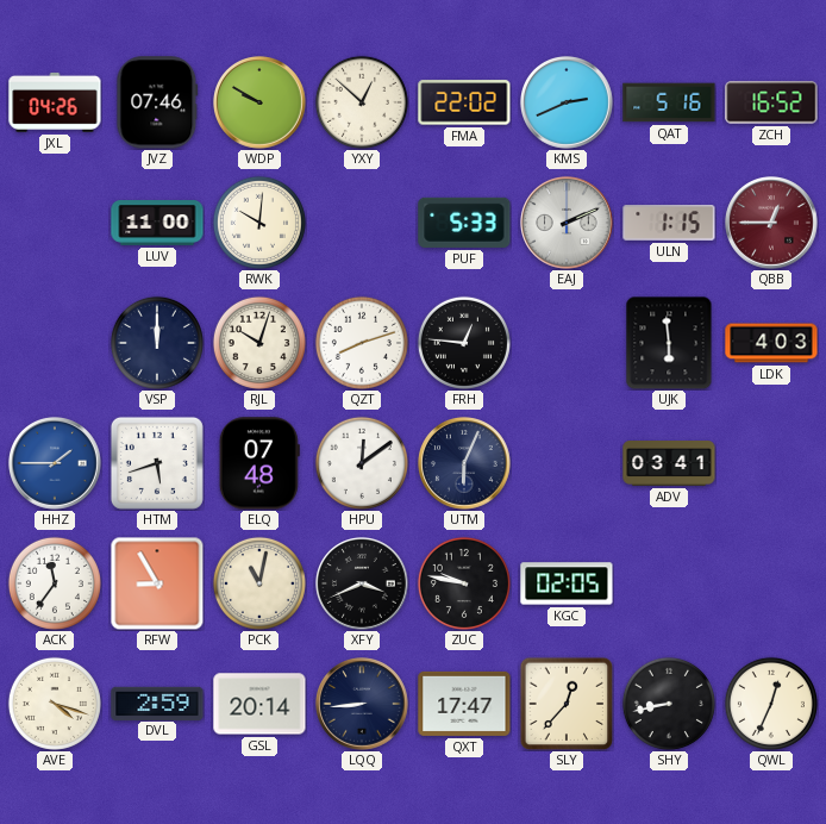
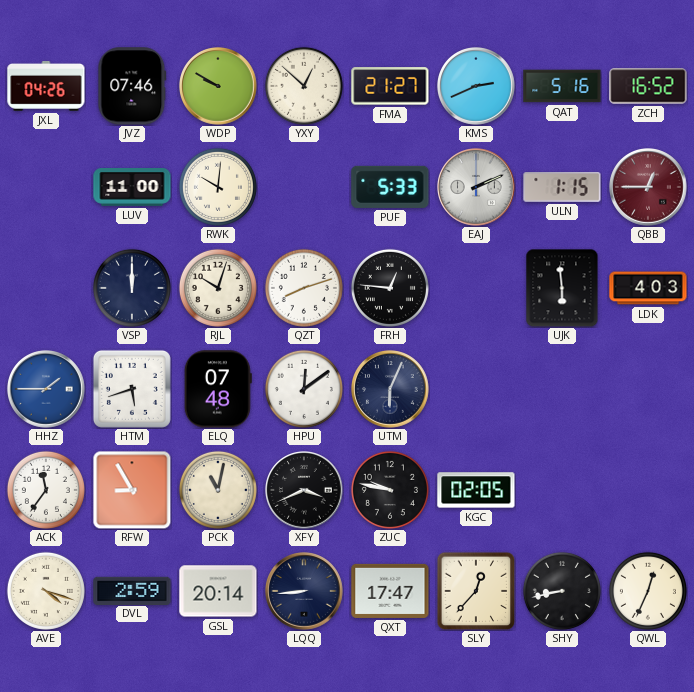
FMA: 22:02 -> 21:27 (390, 86)
ADV: 03:41 -> none (669, 464)
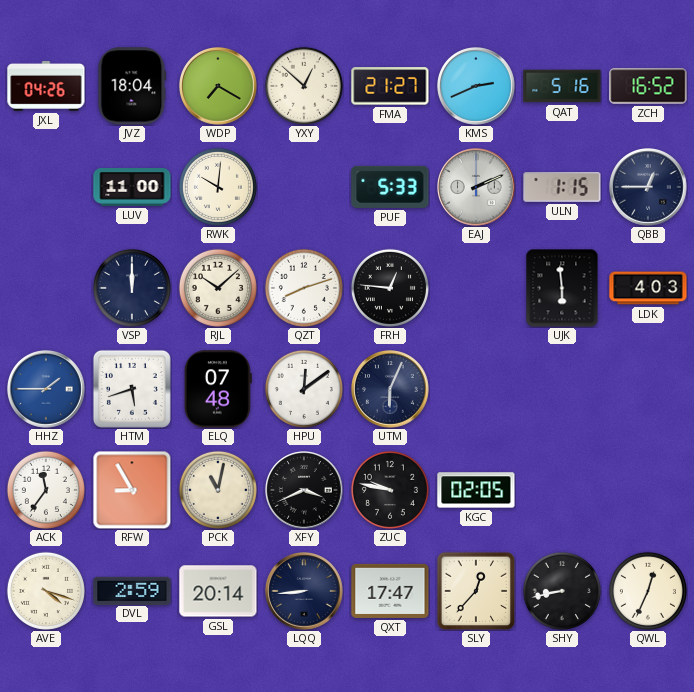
JVZ: 07:46 -> 18:04 (132, 86)
WDP: 9:50 -> 7:20 (219, 87)
QBB dial: burgundy -> navy (649, 188)
RJL: 10:03 -> 10:08 (218, 288)
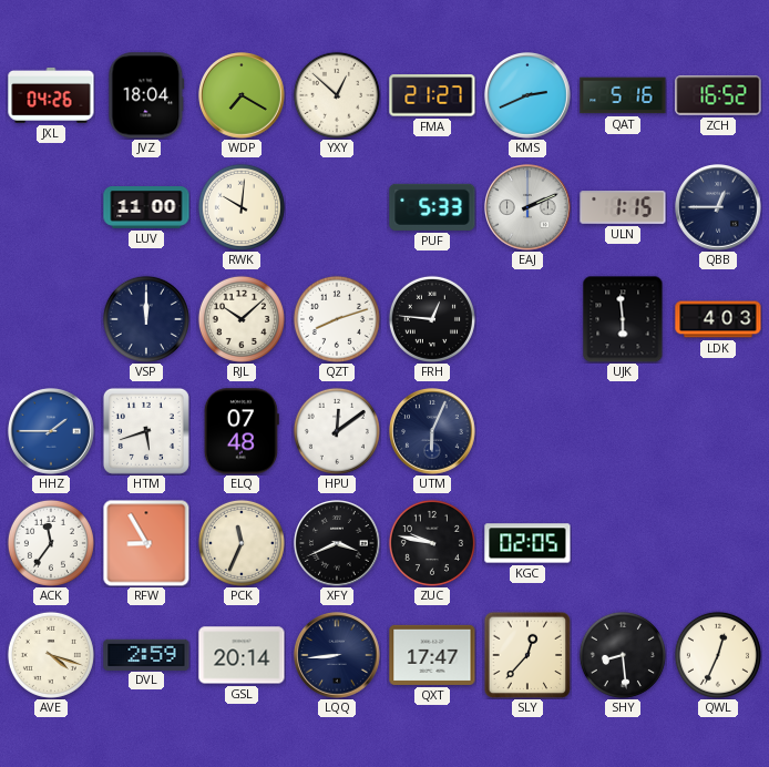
PCK: 11:02 -> 11:34 (242, 543)
SHY: 8:43 -> 8:29 (623, 655)
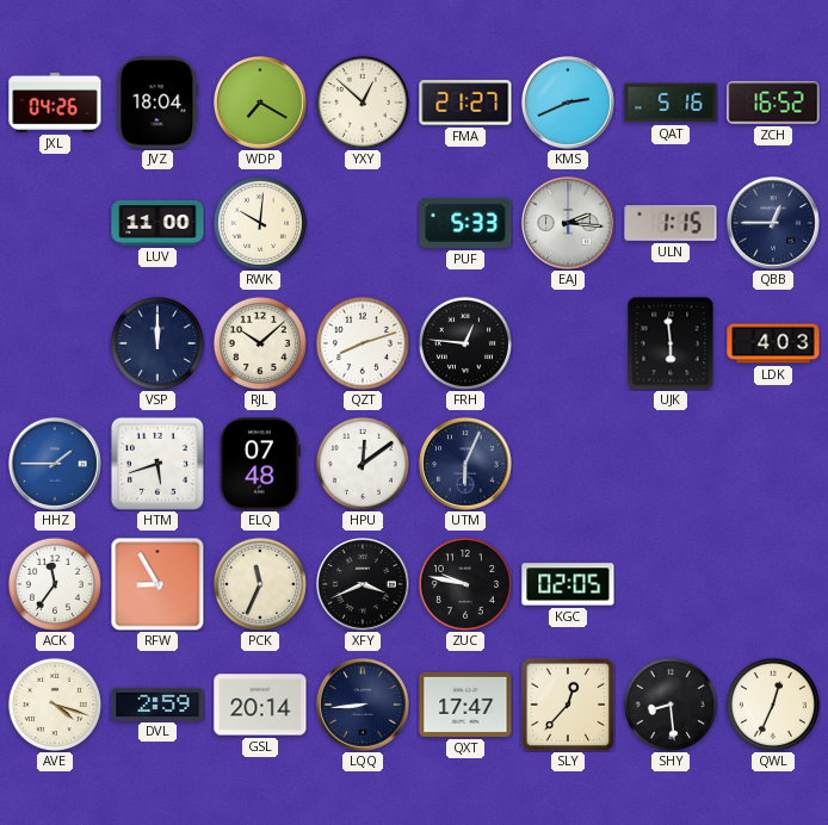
EAJ: 2:11 -> 2:16 (569, 224)
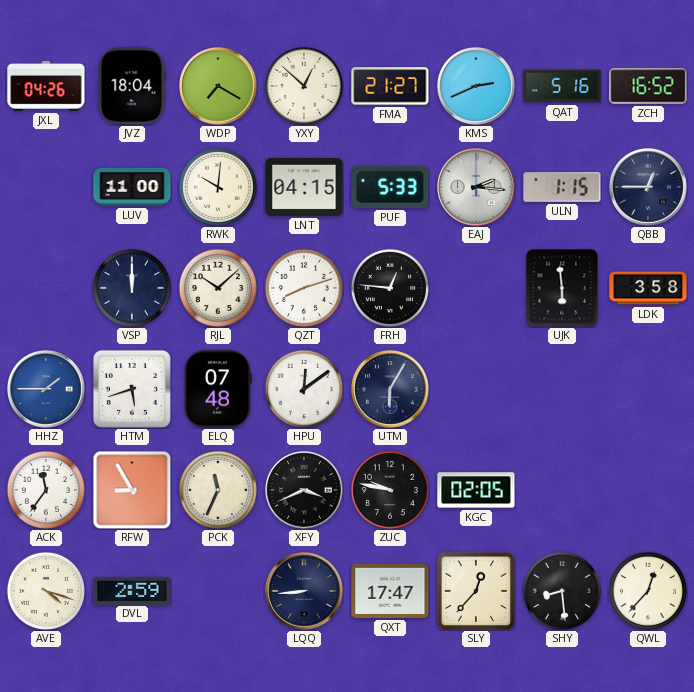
LNT: none -> 04:15 (304, 187)
LDK: 4:03 -> 3:58 (648, 288)
UTM: 6:04 -> 6:05 (391, 390)
GSL: 20:14 -> none (260, 705)
QWL: 12:34 -> 12:37 (648, 591)
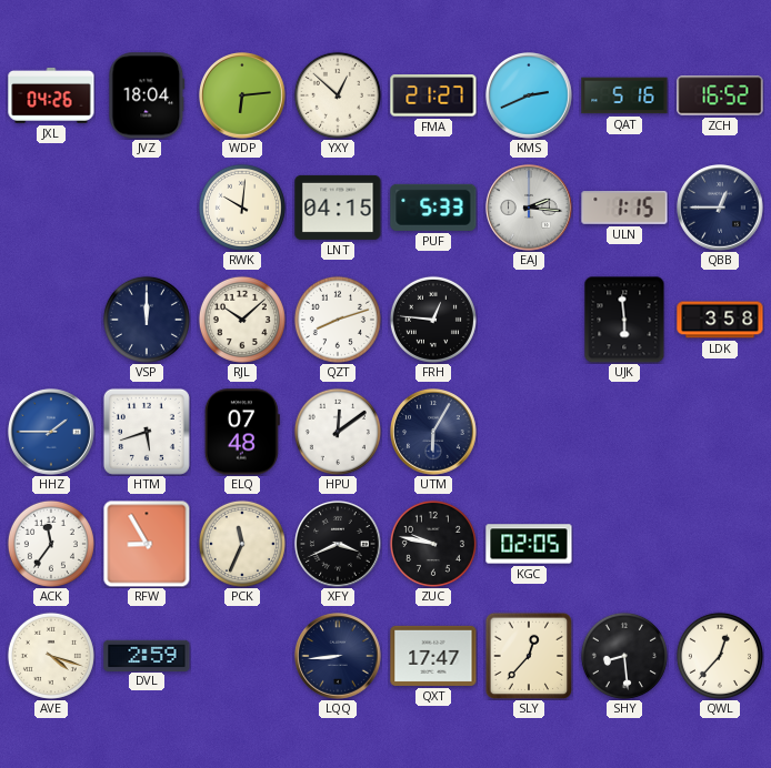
WDP: 7:20 -> 6:14 (243, 97)
LUV: 11:00 -> none (132, 188)
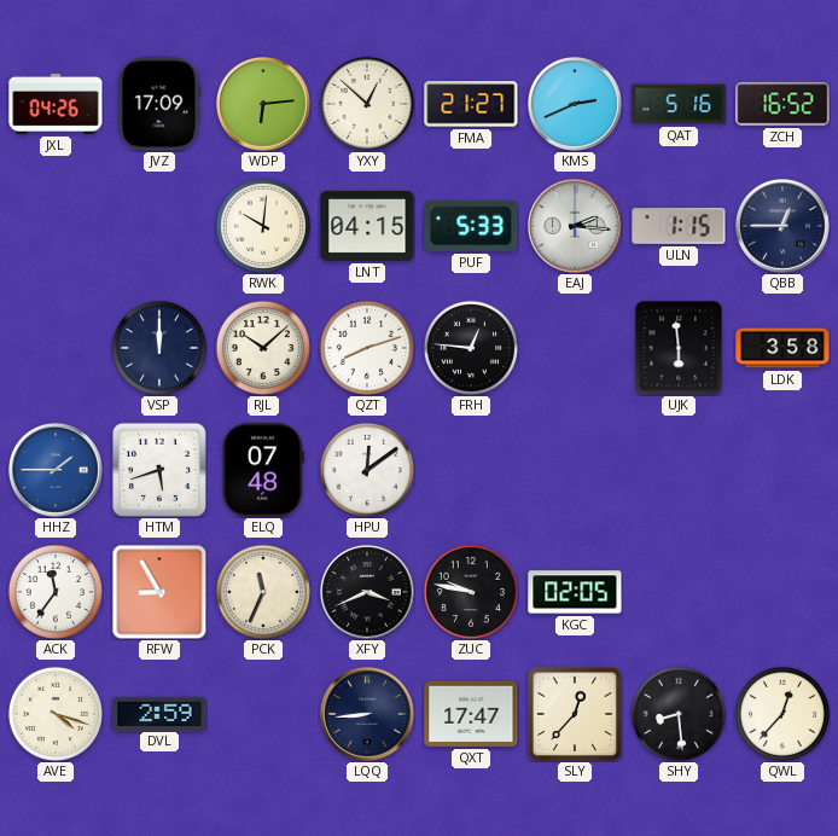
JVZ: 18:04 -> 17:09 (159, 104)
UTM: 6:05 -> none (434, 433)
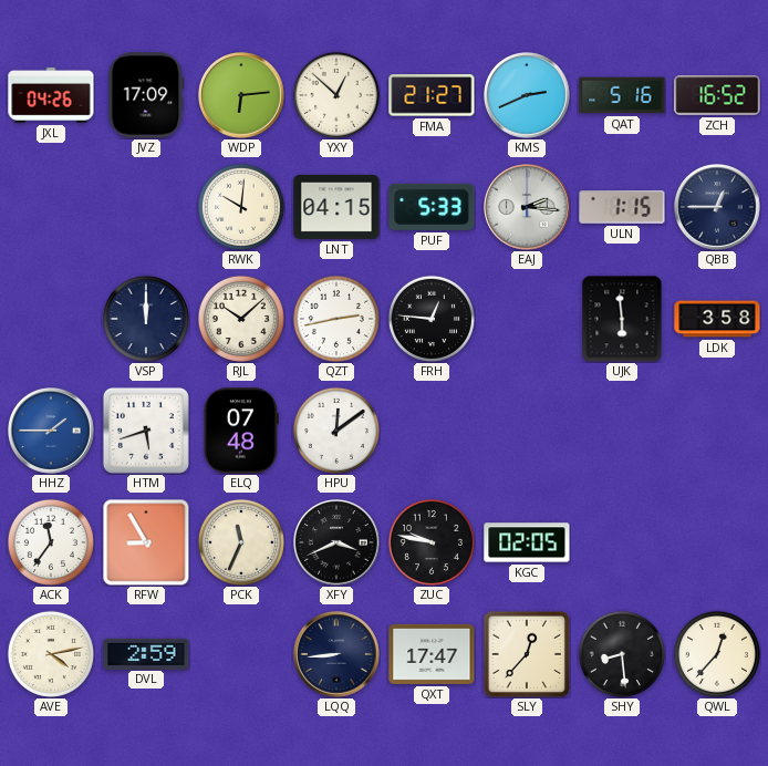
QZT: 8:12 -> 2:43 (336, 319)
AVE: 4:18 -> 4:13 (51, 654)
